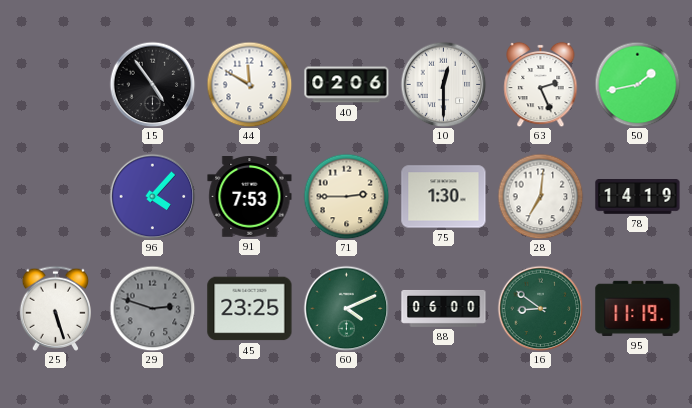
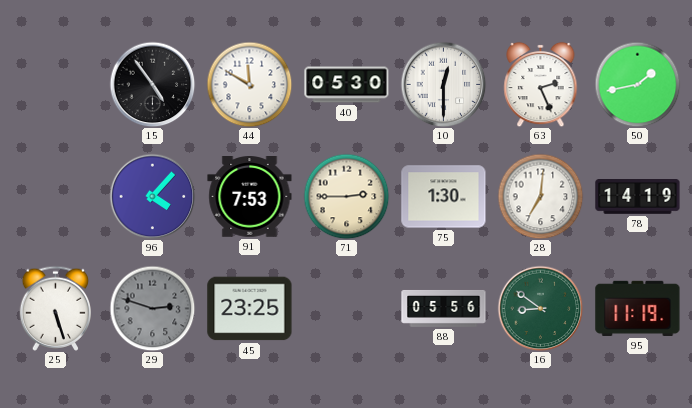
40: 02:06 -> 05:30 (347, 85)
60: 4:11 -> none (346, 308)
88: 06:00 -> 05:56 (444, 308)
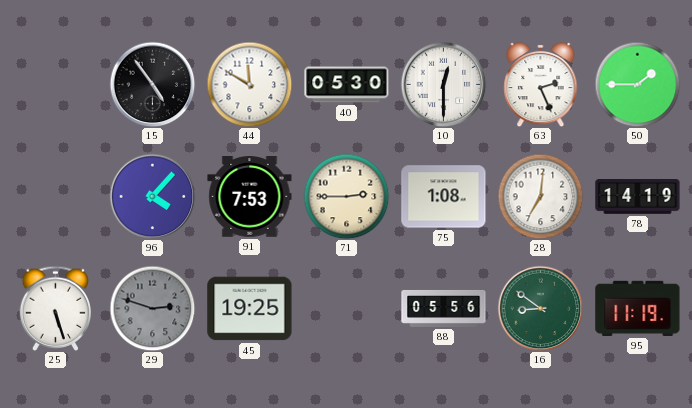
50: 1:43 -> 1:45 (637, 84)
75: 1:30 -> 1:08 (444, 197)
45: 23:25 -> 19:25 (250, 309)
